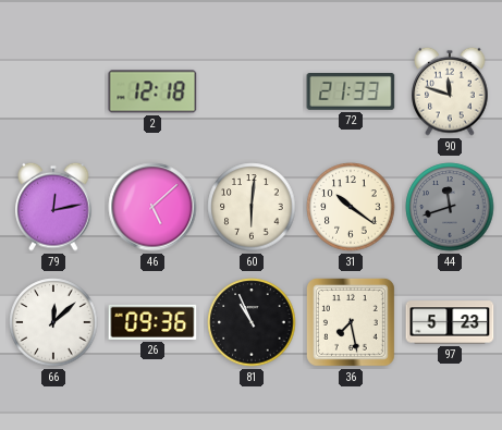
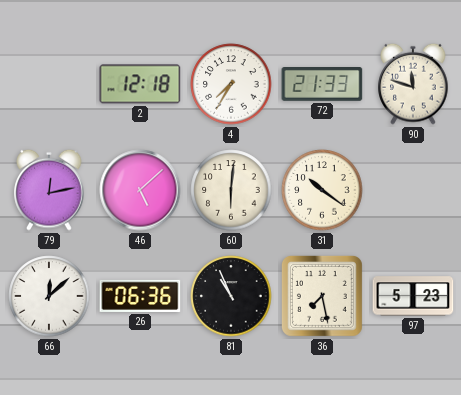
4: none -> 7:35 (231, 84)
44: 11:42 -> none (450, 207)
26: 09:36 -> 06:36 (140, 296)
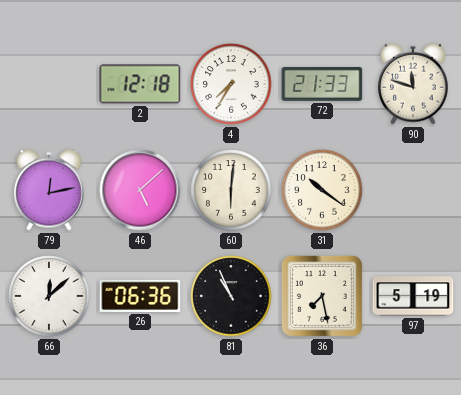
97: 5:23 -> 5:19 (413, 296)
